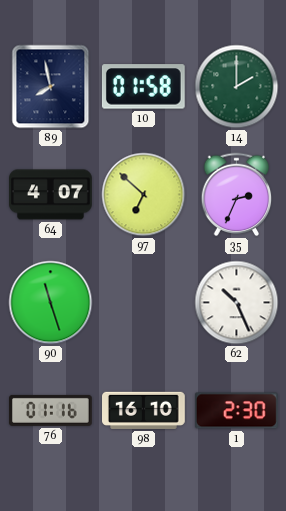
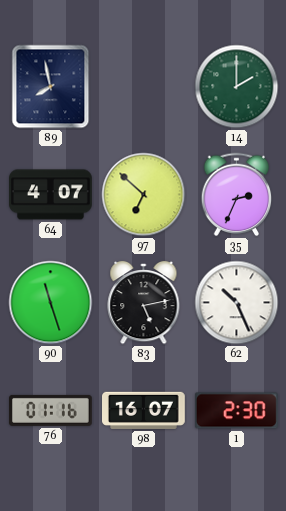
10: 01:58 -> none (143, 87)
83: none -> 5:13 (144, 303)
98: 16:10 -> 16:07 (144, 410)
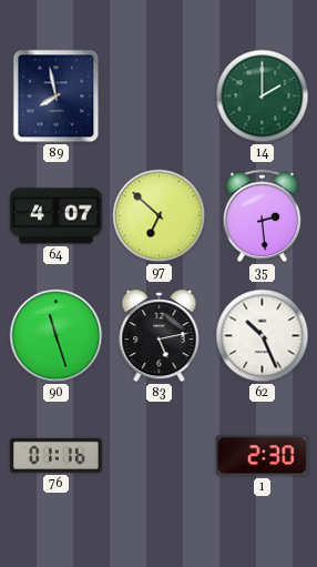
35: 2:34 -> 2:29 (263, 216)
98: 16:07 -> none (144, 410)
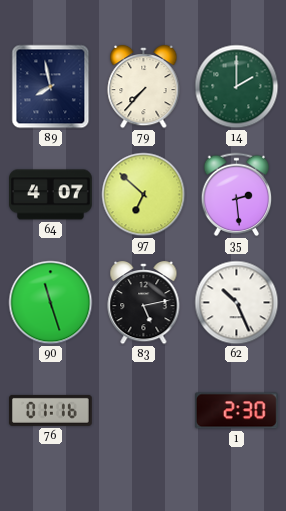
79: none -> 7:37 (144, 87)
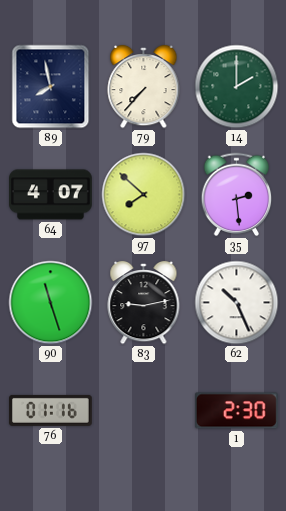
97: 6:52 -> 7:52 (144, 195)
83: 5:13 -> 9:13 (144, 303)
